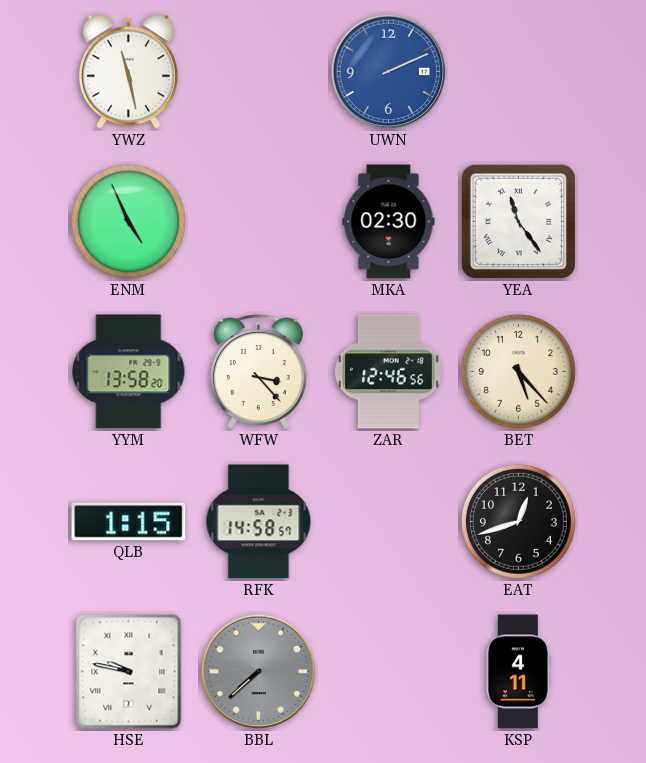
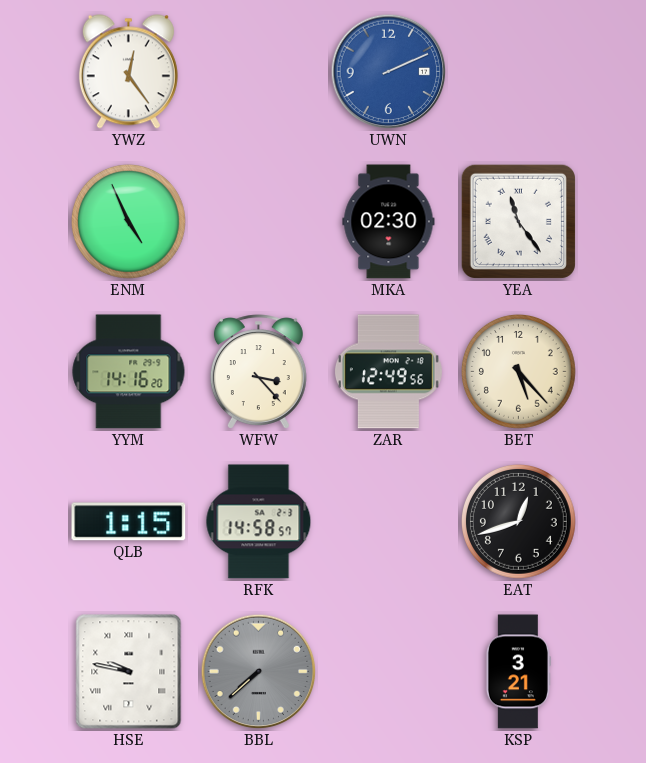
YWZ: 11:28 -> 12:24 (128, 72)
YYM: 13:58 -> 14:16 (129, 372)
ZAR: 12:46 -> 12:49 (388, 372)
KSP: 4:11 -> 3:21 (518, 672)
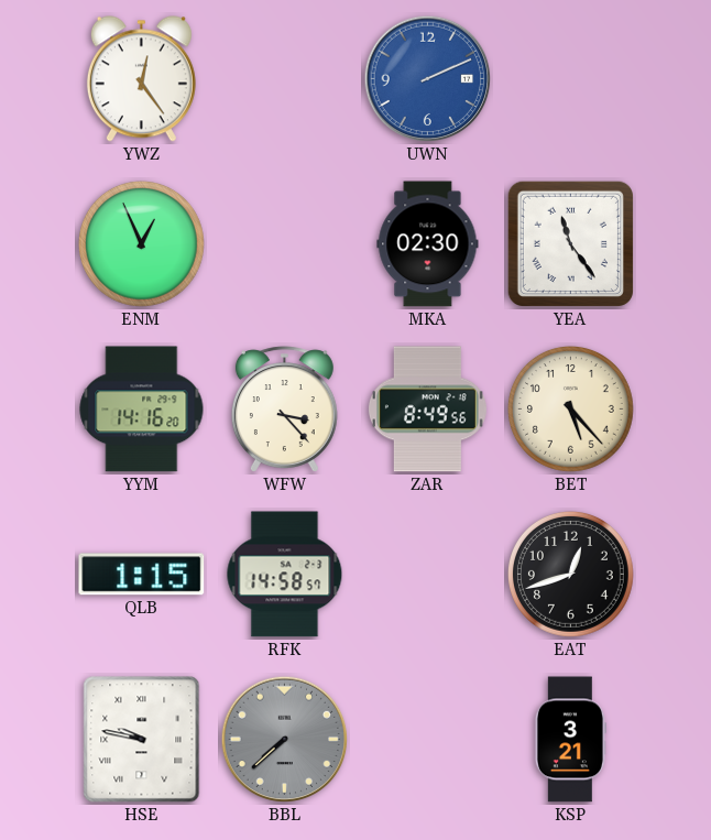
ENM: 4:56 -> 12:56 (142, 244)
ZAR: 12:49 -> 8:49 (427, 410)
